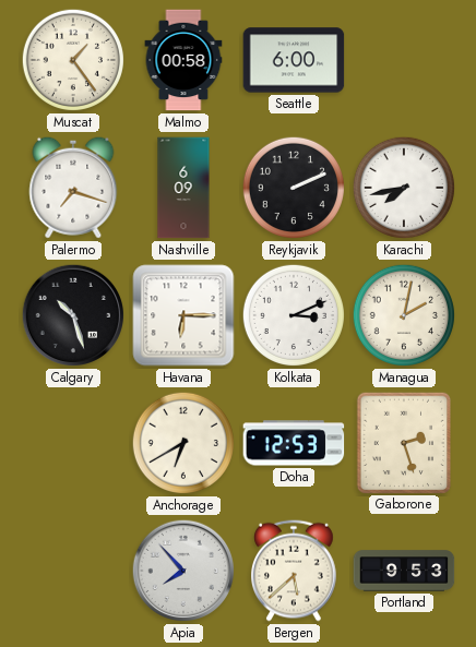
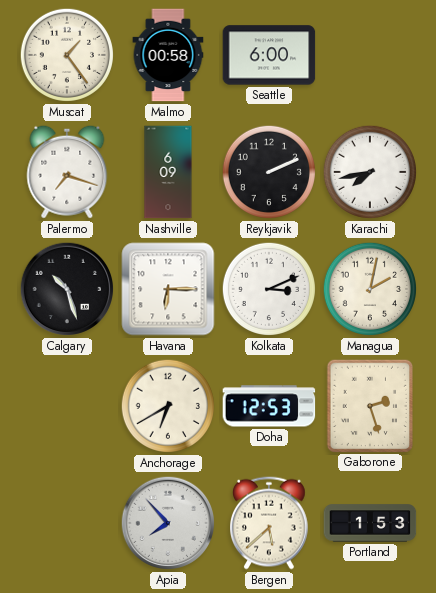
Portland: 9:53 -> 1:53 (370, 523)
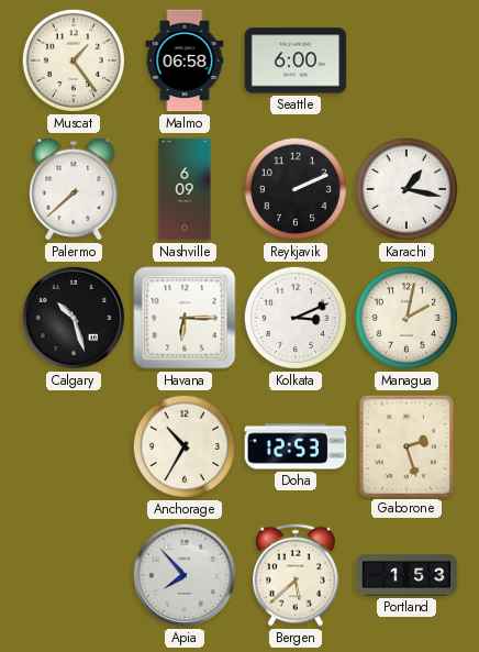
Malmo: 00:58 -> 06:58 (185, 60)
Palermo: 7:18 -> 7:38 (74, 189)
Karachi: 7:43 -> 1:17 (406, 189)
Anchorage: 6:40 -> 10:35 (185, 446)
